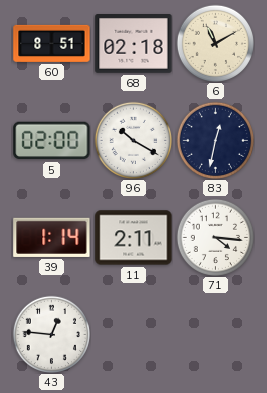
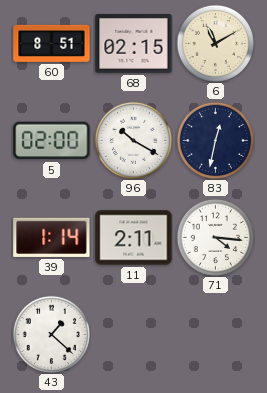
68: 02:18 -> 02:15 (134, 44)
43: 12:46 -> 1:22 (51, 334)
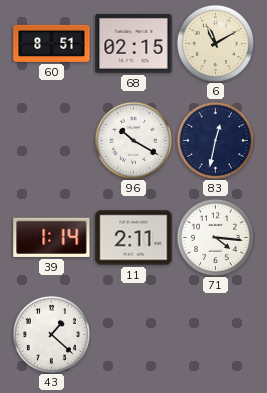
5: 02:00 -> none (52, 141)
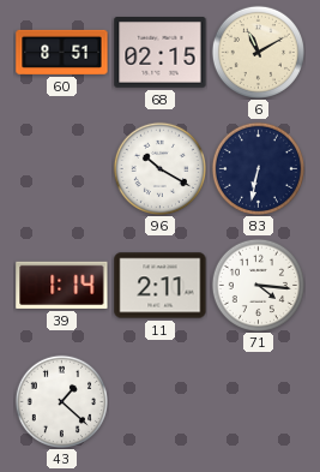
83: 12:32 -> 6:32 (258, 168)
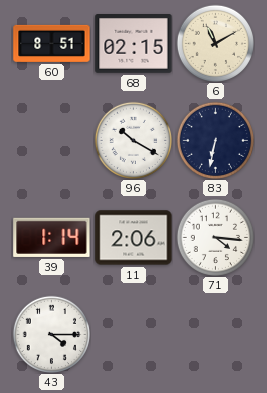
11: 2:11 -> 2:06 (134, 238)
43: 1:22 -> 4:15 (51, 334)
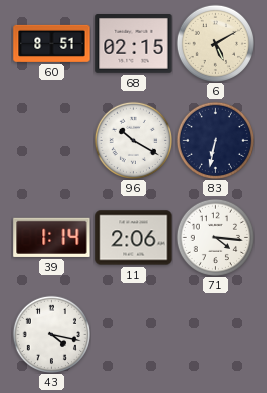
6: 11:10 -> 5:10 (215, 43)
43: 4:15 -> 4:17 (51, 334)
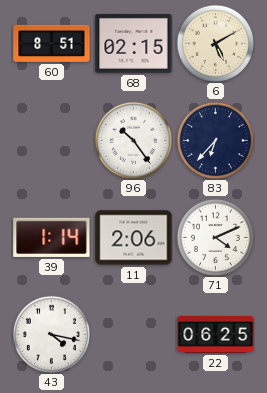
96: 10:20 -> 10:24 (133, 140)
83: 6:32 -> 6:37 (215, 140)
71: 4:16 -> 4:11 (215, 237)
22: none -> 06:25 (216, 334)
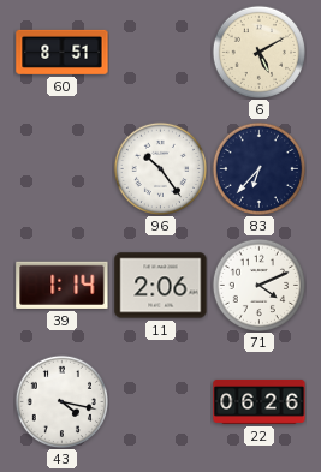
68: 02:15 -> none (134, 44)
22: 06:25 -> 06:26 (260, 401)
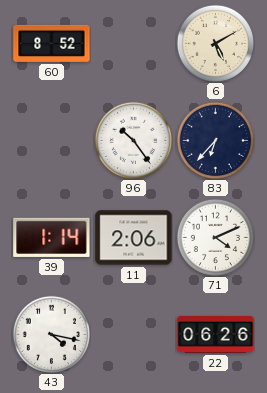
60: 8:51 -> 8:52 (52, 43)
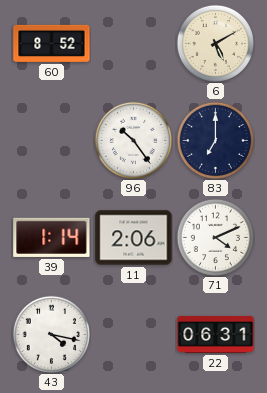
83: 6:37 -> 7:00 (215, 140)
22: 06:26 -> 06:31 (216, 334)
